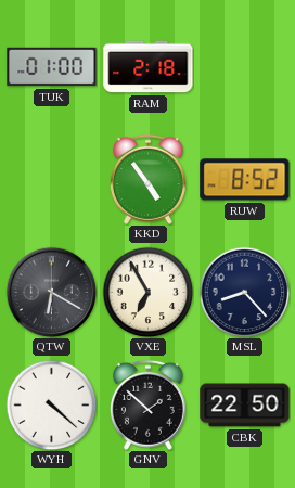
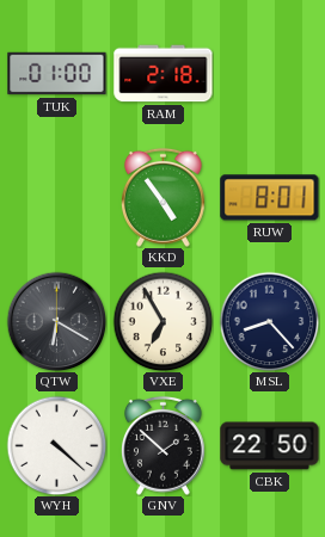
RUW: 8:52 -> 8:01 (270, 198)
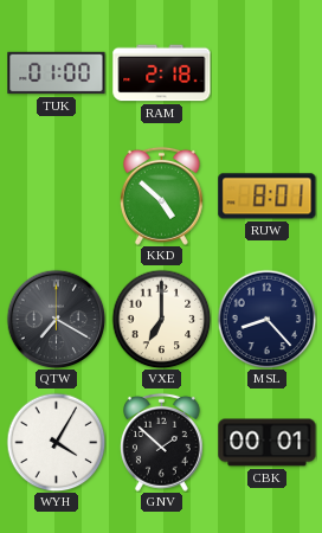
KKD: 4:54 -> 4:52 (161, 195)
QTW: 6:20 -> 7:20 (56, 319)
VXE: 6:55 -> 7:00 (161, 319)
WYH: 4:22 -> 4:05 (56, 442)
CBK: 22:50 -> 00:01 (268, 443)
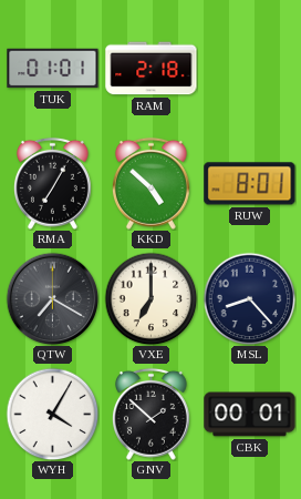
TUK: 01:00 -> 01:01 (53, 69)
RMA: none -> 7:05 (52, 183)
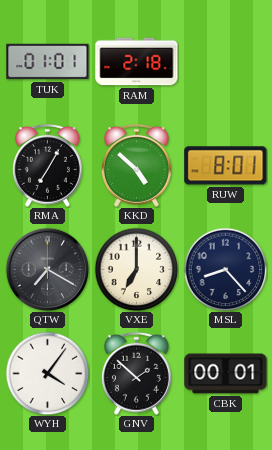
WYH: 4:05 -> 4:06 (47, 373)
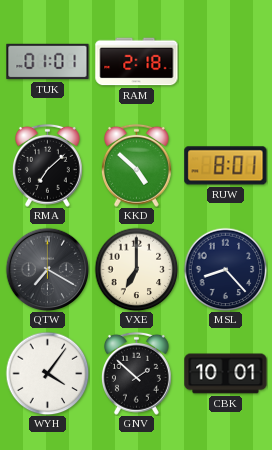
RMA: 7:05 -> 7:08 (47, 165)
CBK: 00:01 -> 10:01 (226, 374)
